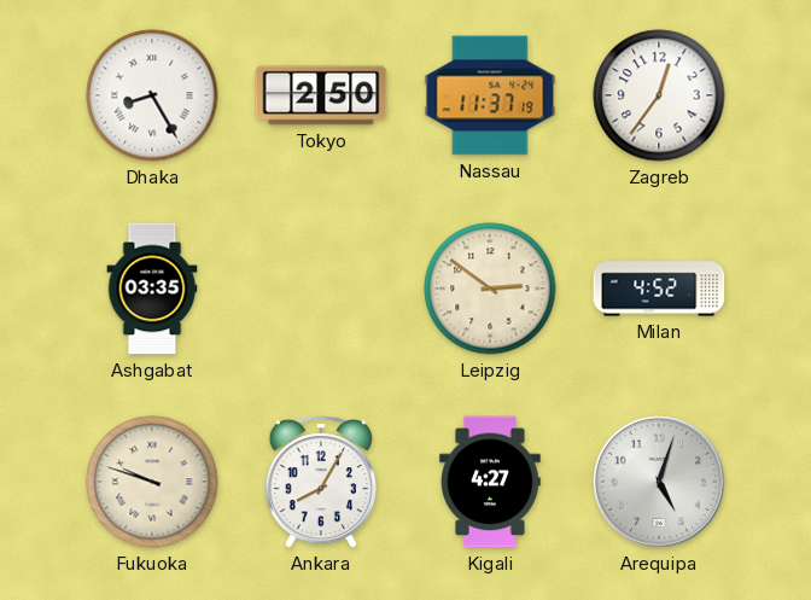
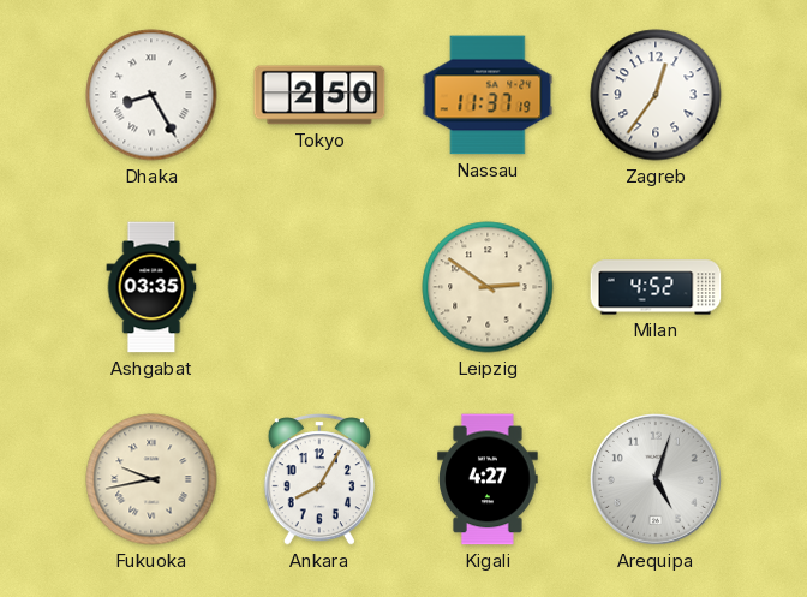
Fukuoka: 9:48 -> 9:43 (151, 479)
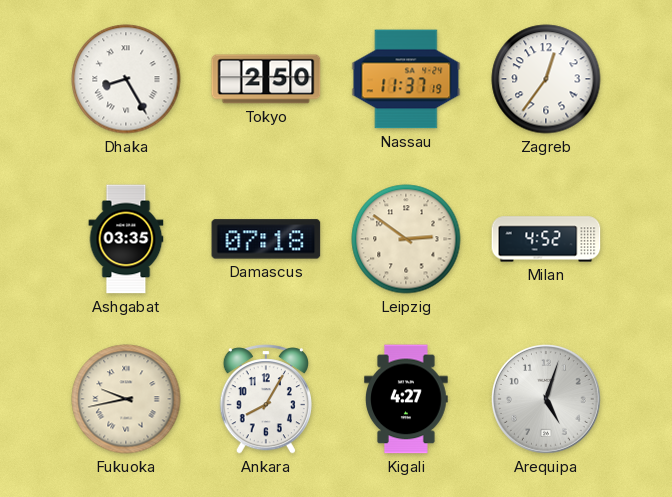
Damascus: none -> 07:18 (266, 239)
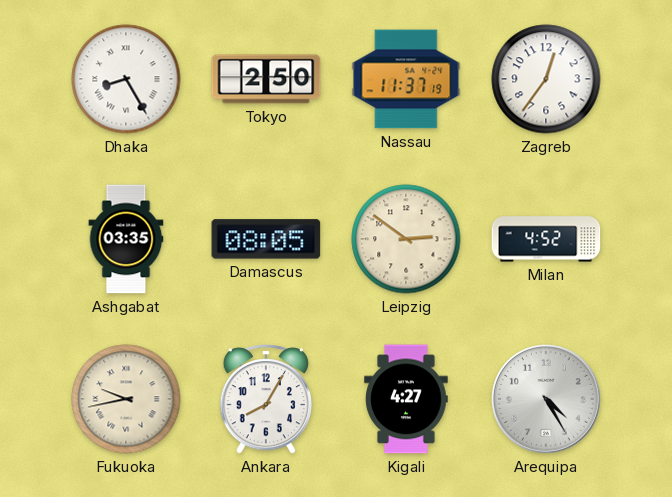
Damascus: 07:18 -> 08:05 (266, 239)
Arequipa: 5:03 -> 4:25 (546, 399)
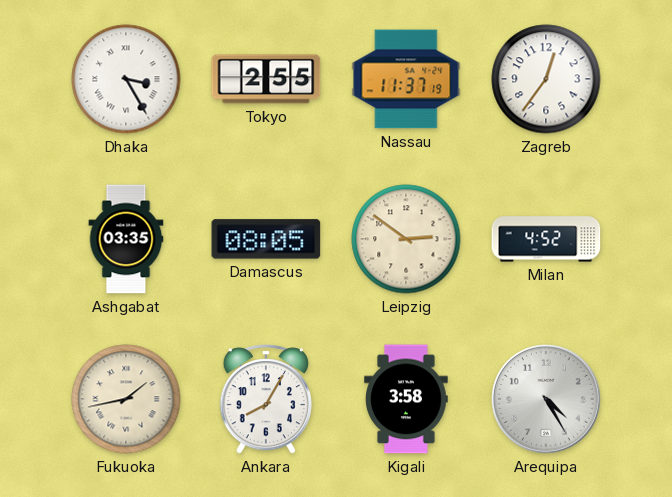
Dhaka: 8:25 -> 3:25 (126, 79)
Tokyo: 2:50 -> 2:55 (266, 79)
Fukuoka: 9:43 -> 1:43 (126, 399)
Kigali: 4:27 -> 3:58 (406, 399)
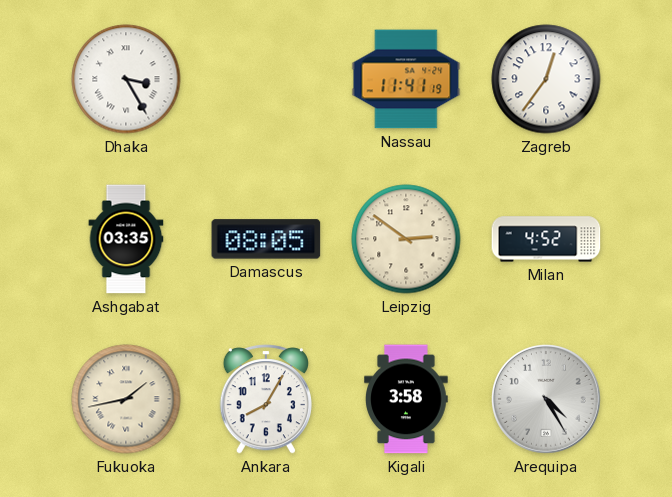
Tokyo: 2:55 -> none (266, 79)
Nassau: 11:37 -> 11:41 (406, 79)
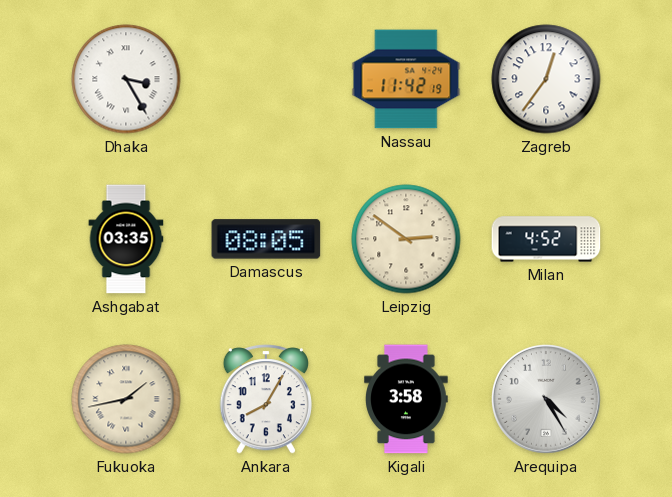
Nassau: 11:41 -> 11:42 (406, 79)
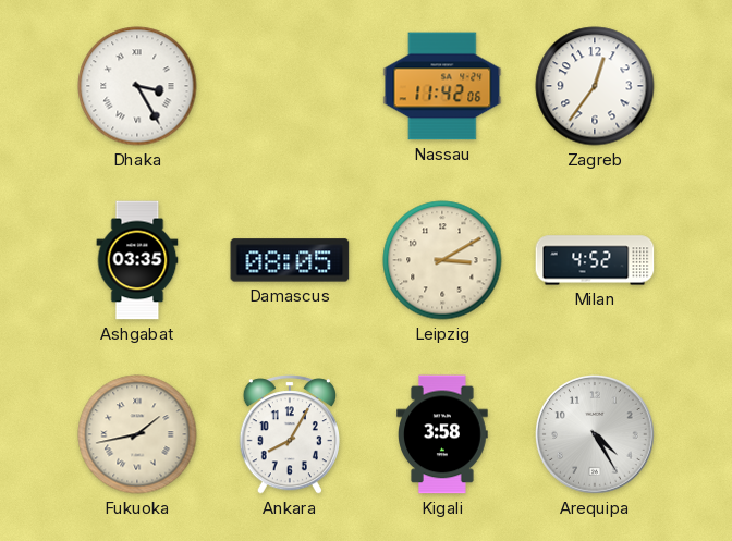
Nassau: 11:42:19 -> 11:42:06 (442, 86)
Leipzig: 2:51 -> 3:10 (442, 260)
